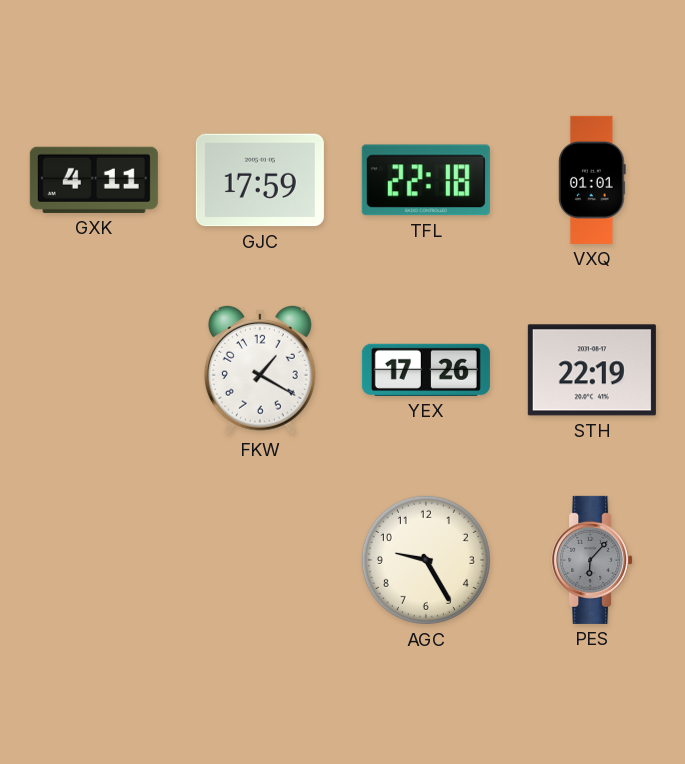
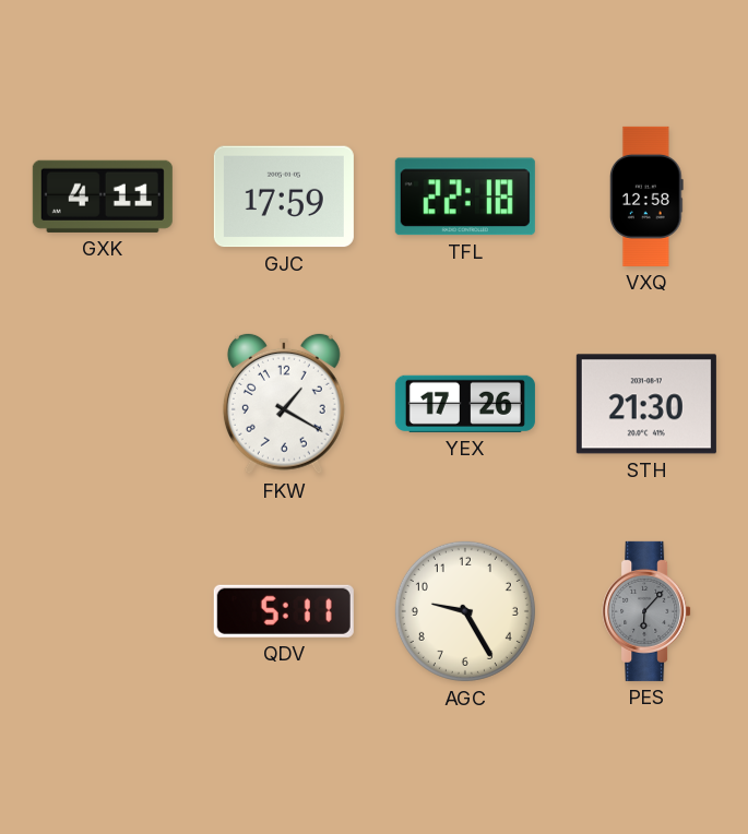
VXQ: 01:01 -> 12:58 (646, 196)
STH: 22:19 -> 21:30 (646, 404)
QDV: none -> 5:11 (284, 611)
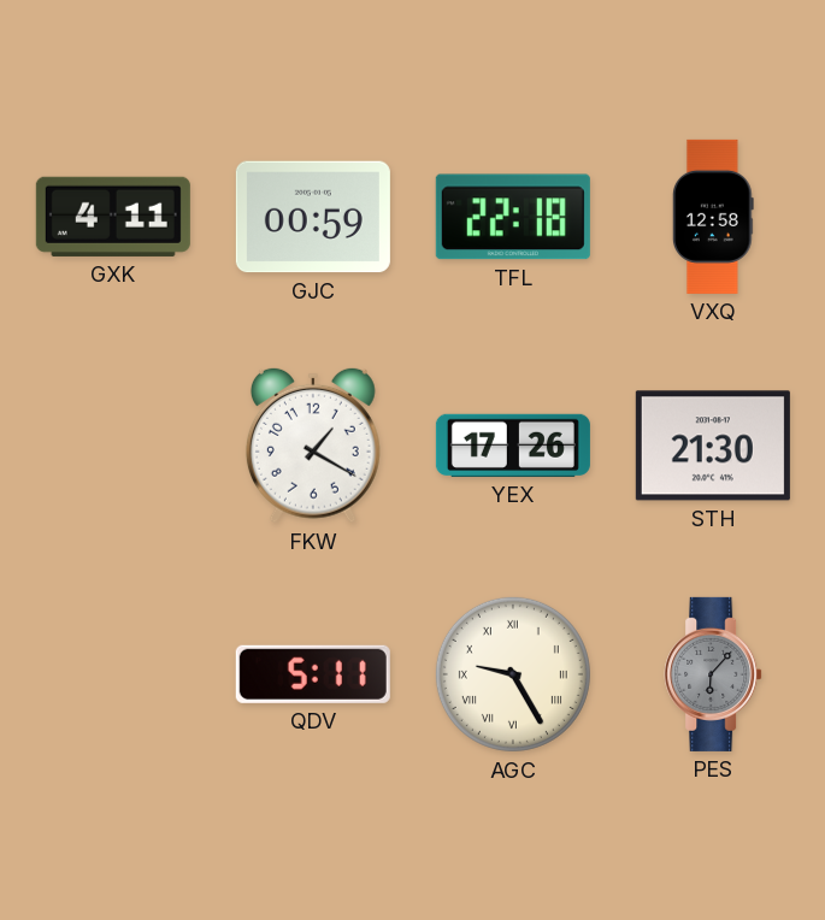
GJC: 17:59 -> 00:59 (313, 217)
AGC numerals: Arabic -> Roman (513, 674)
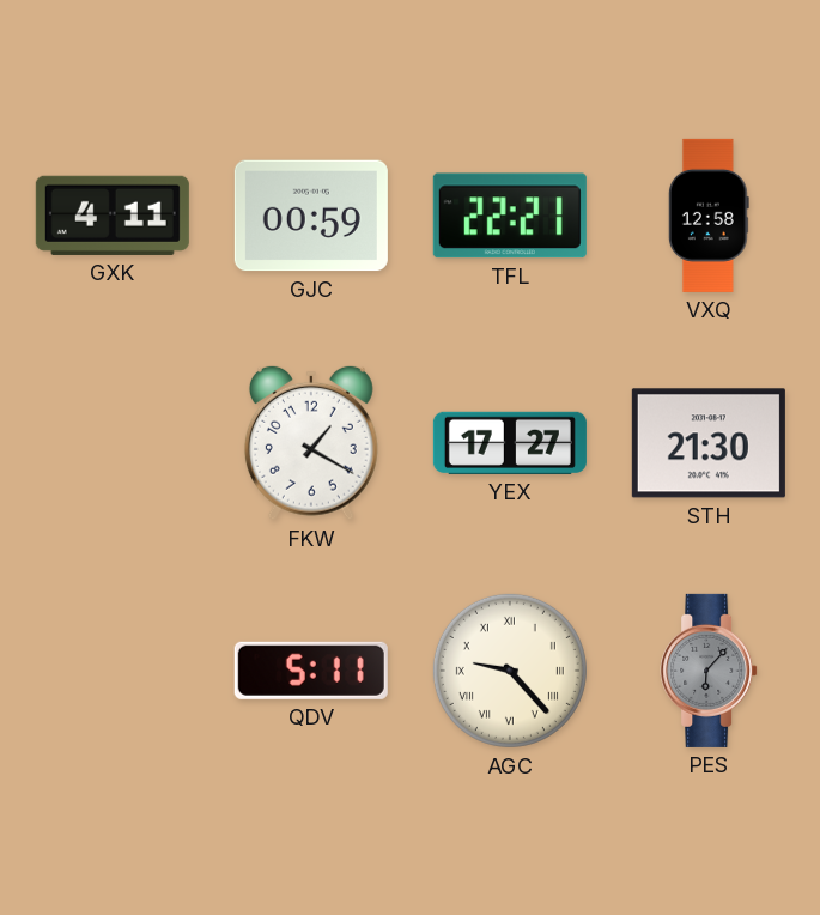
TFL: 22:18 -> 22:21 (510, 216)
YEX: 17:26 -> 17:27 (510, 443)
AGC: 9:25 -> 9:23 (510, 671)
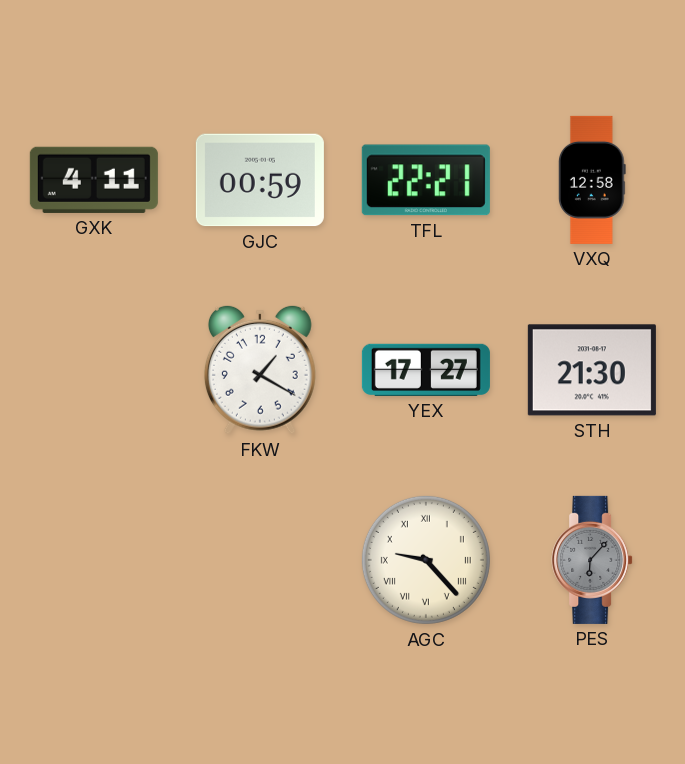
QDV: 5:11 -> none (311, 671)
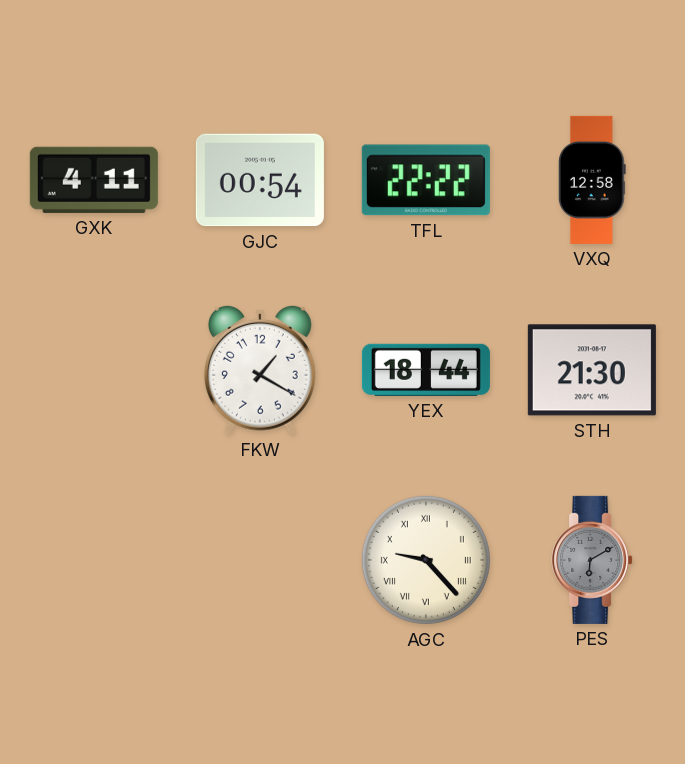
GJC: 00:59 -> 00:54 (260, 180)
TFL: 22:21 -> 22:22 (426, 180)
YEX: 17:27 -> 18:44 (426, 370)
PES: 6:07 -> 6:10 (592, 560)
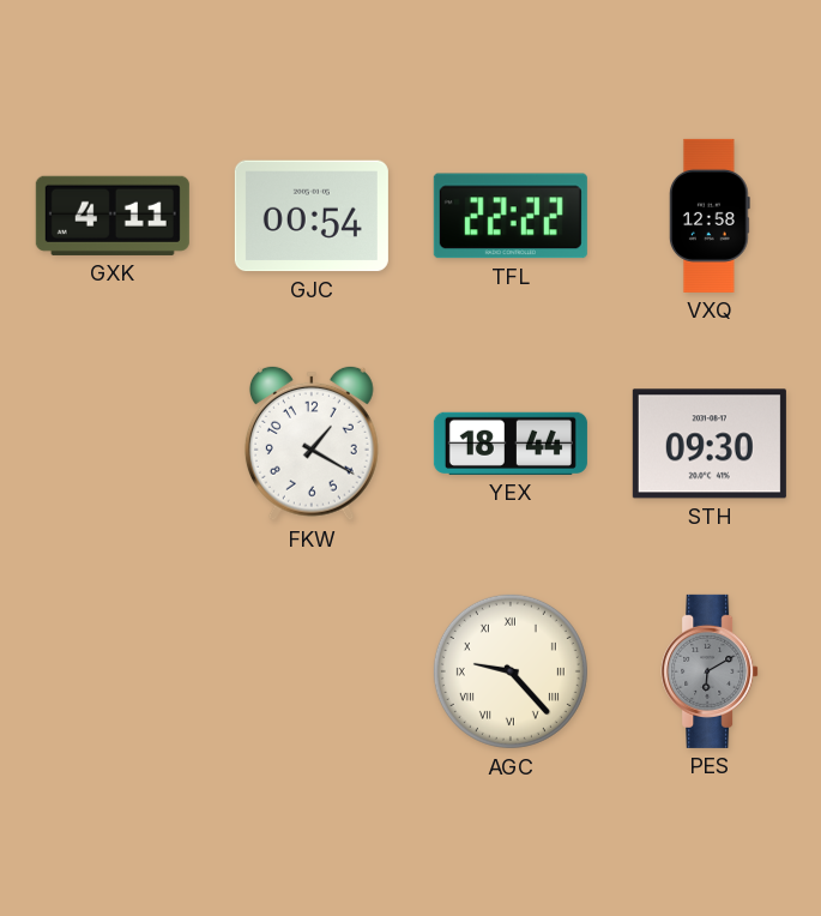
STH: 21:30 -> 09:30 (710, 444)
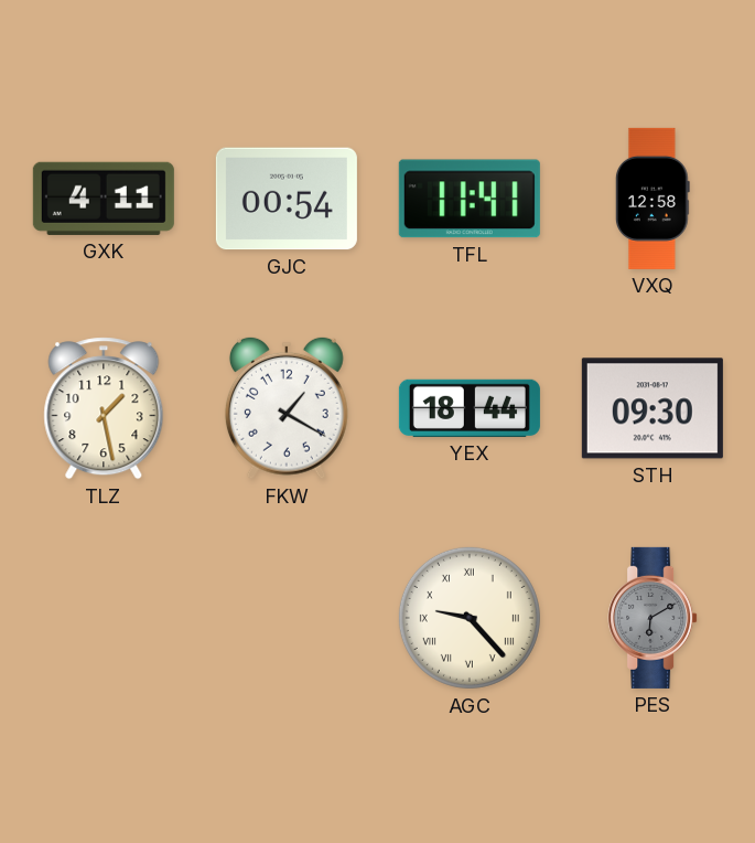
TFL: 22:22 -> 11:41 (470, 199)
TLZ: none -> 1:28 (104, 408)
